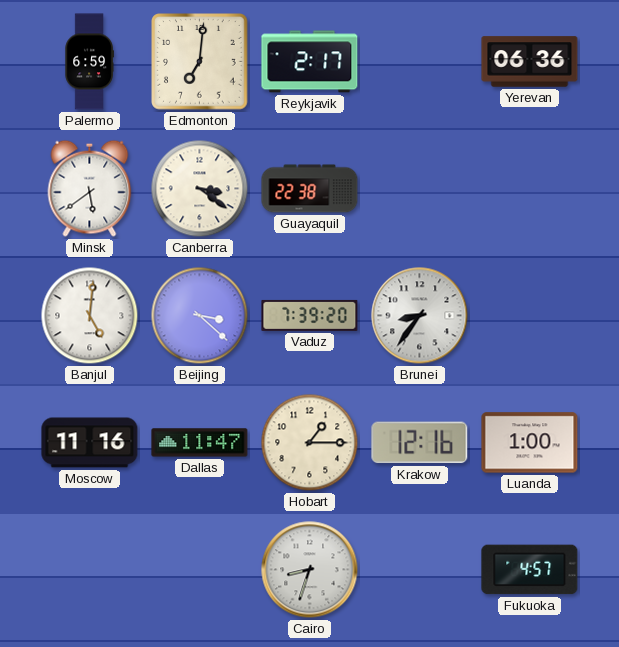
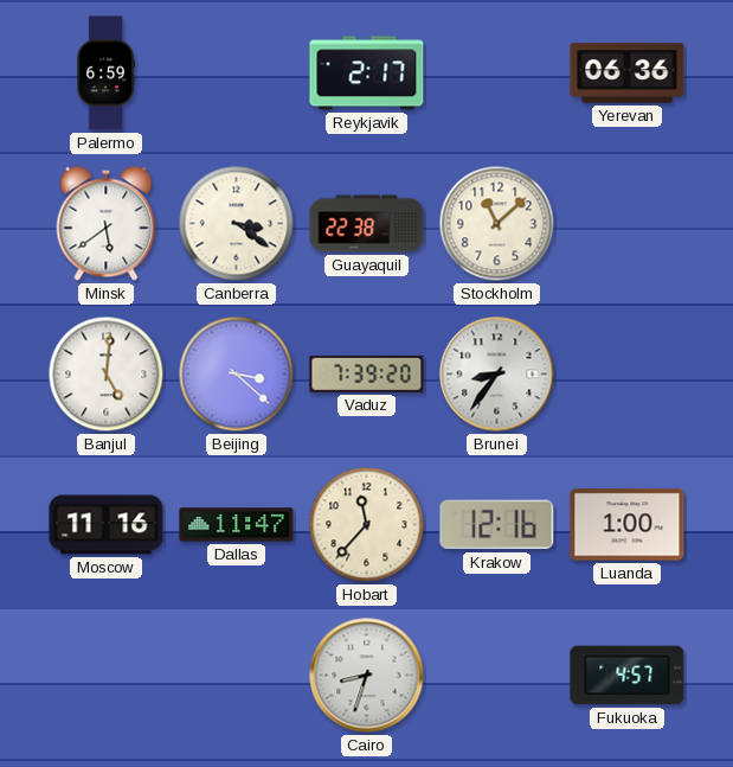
Edmonton: 7:01 -> none (200, 62)
Stockholm: none -> 11:08 (497, 224)
Hobart: 1:15 -> 11:37 (367, 525)
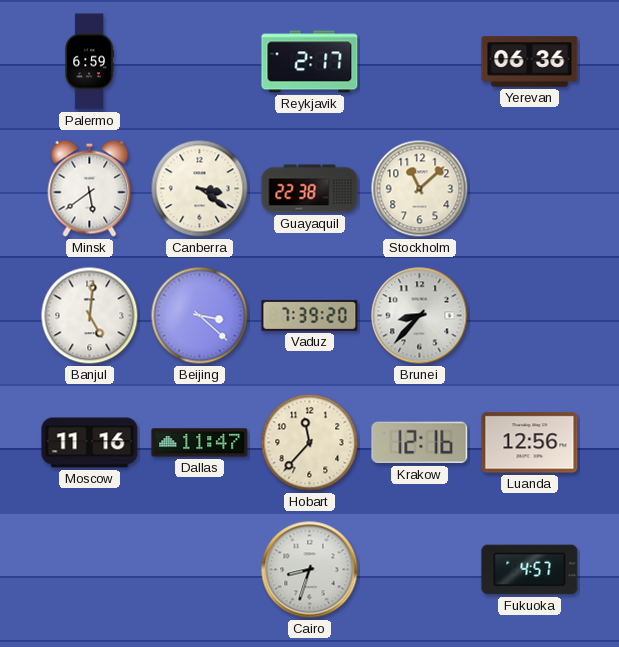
Brunei: 8:36 -> 8:37 (420, 316)
Luanda: 1:00 -> 12:56 (530, 443)
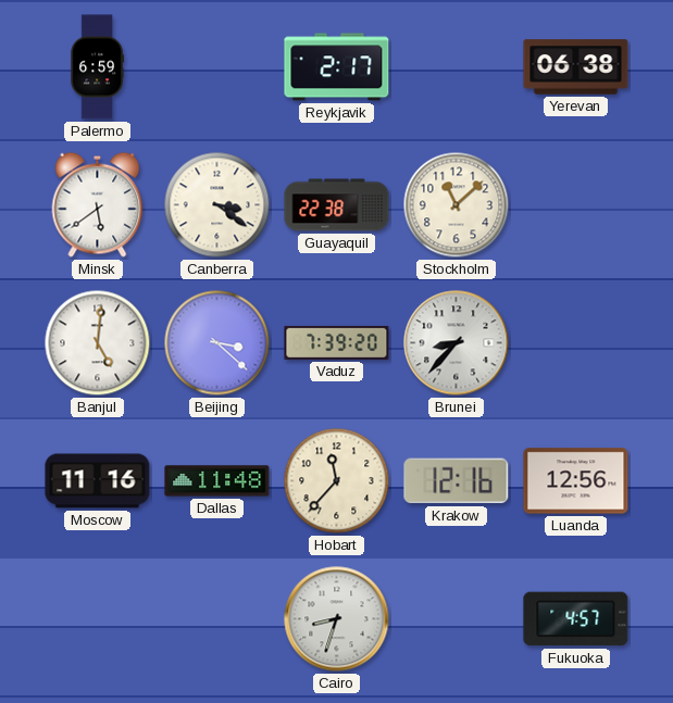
Yerevan: 06:36 -> 06:38 (576, 67)
Dallas: 11:47 -> 11:48 (217, 481)
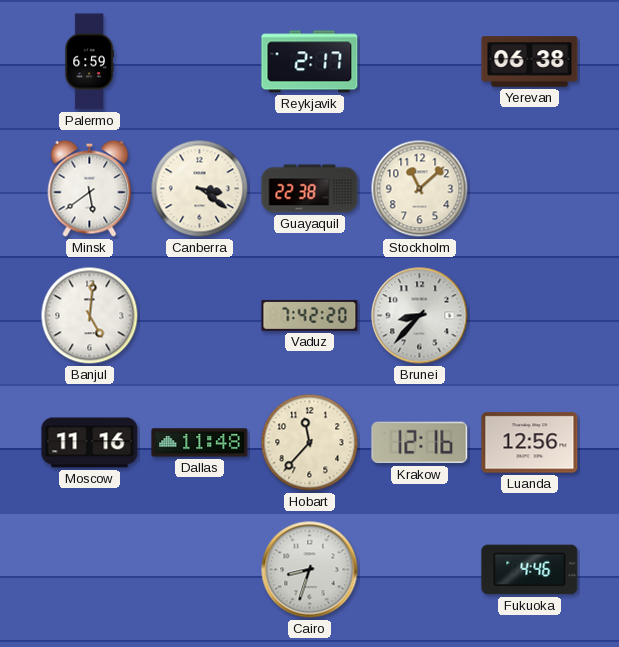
Beijing: 3:22 -> none (217, 343)
Vaduz: 7:39 -> 7:42 (310, 315)
Fukuoka: 4:57 -> 4:46 (530, 570)
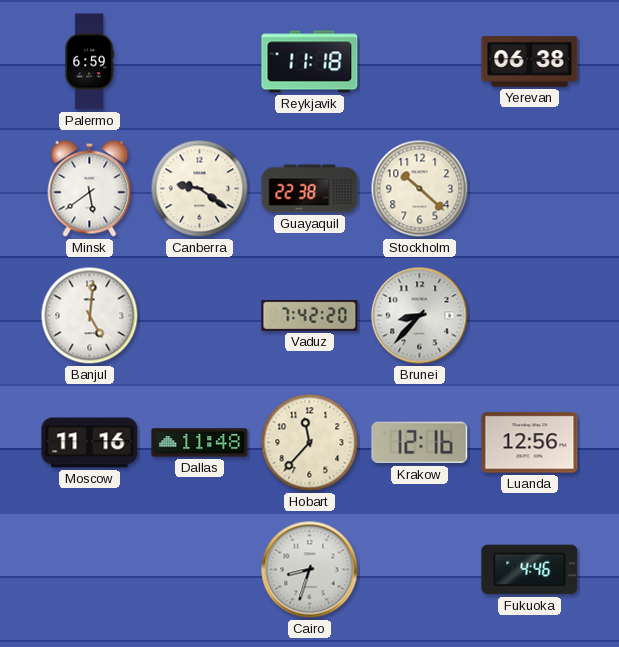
Reykjavik: 2:17 -> 11:18 (310, 62)
Canberra: 3:21 -> 9:21 (200, 189)
Stockholm: 11:08 -> 10:22 (420, 189)
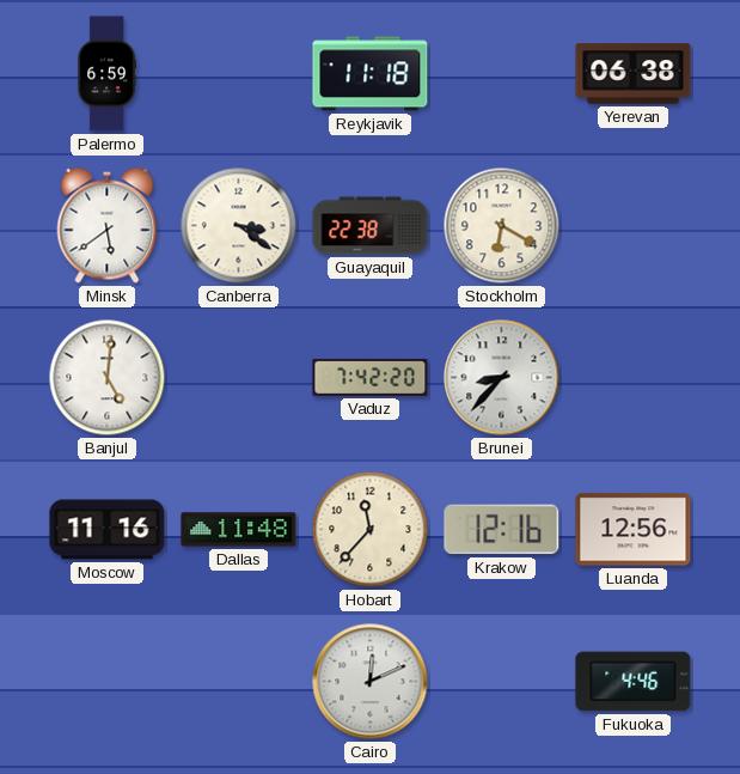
Canberra: 9:21 -> 3:21 (239, 226)
Stockholm: 10:22 -> 6:20 (502, 226)
Cairo: 8:33 -> 12:11 (371, 682)
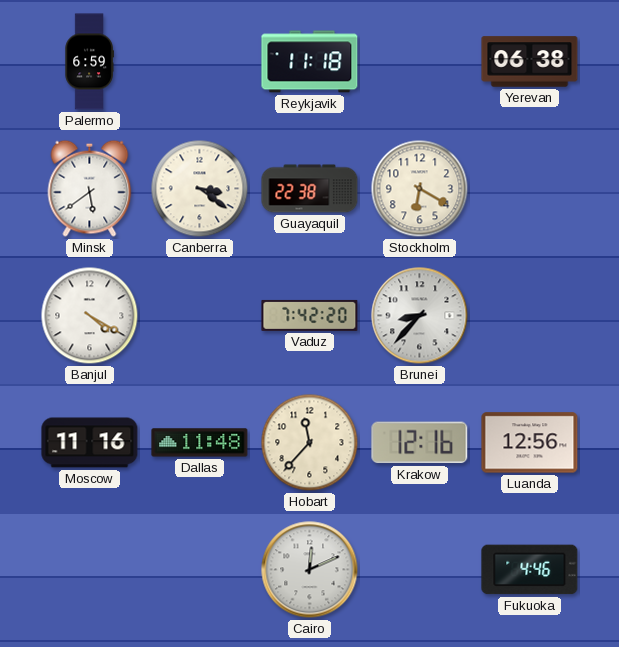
Banjul: 5:01 -> 4:20 (90, 316)
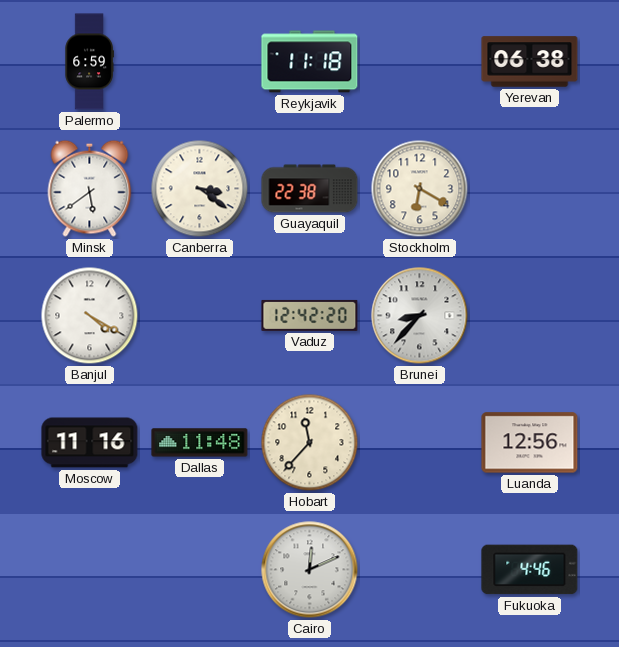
Vaduz: 7:42 -> 12:42 (310, 315)
Krakow: 12:16 -> none (420, 443)
